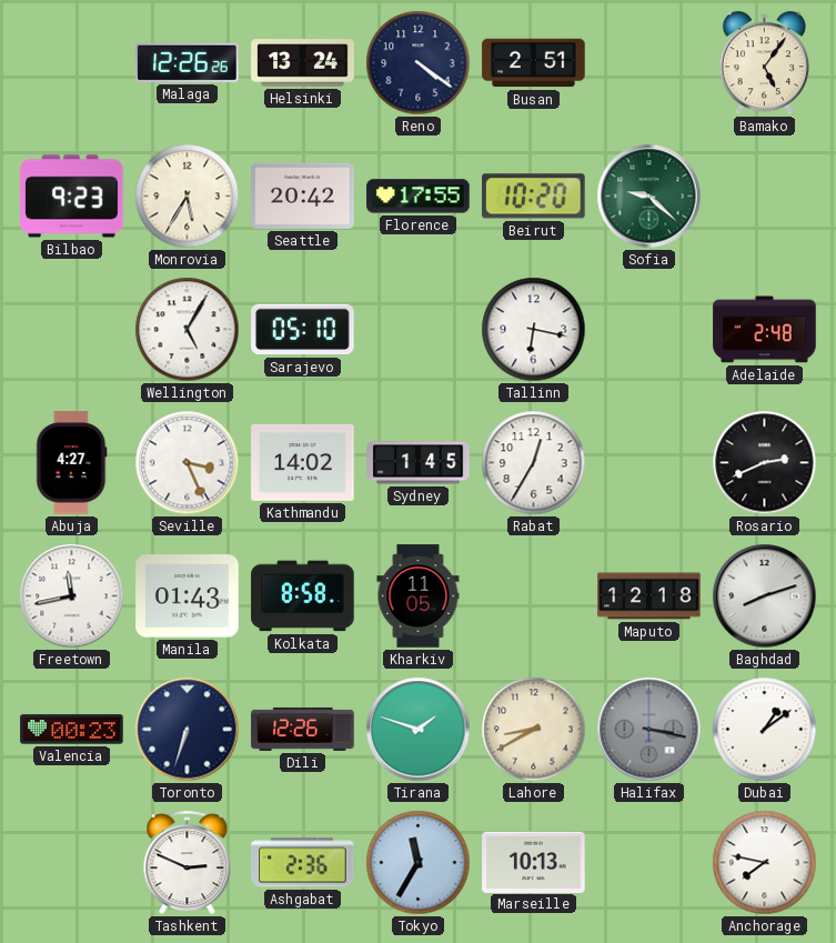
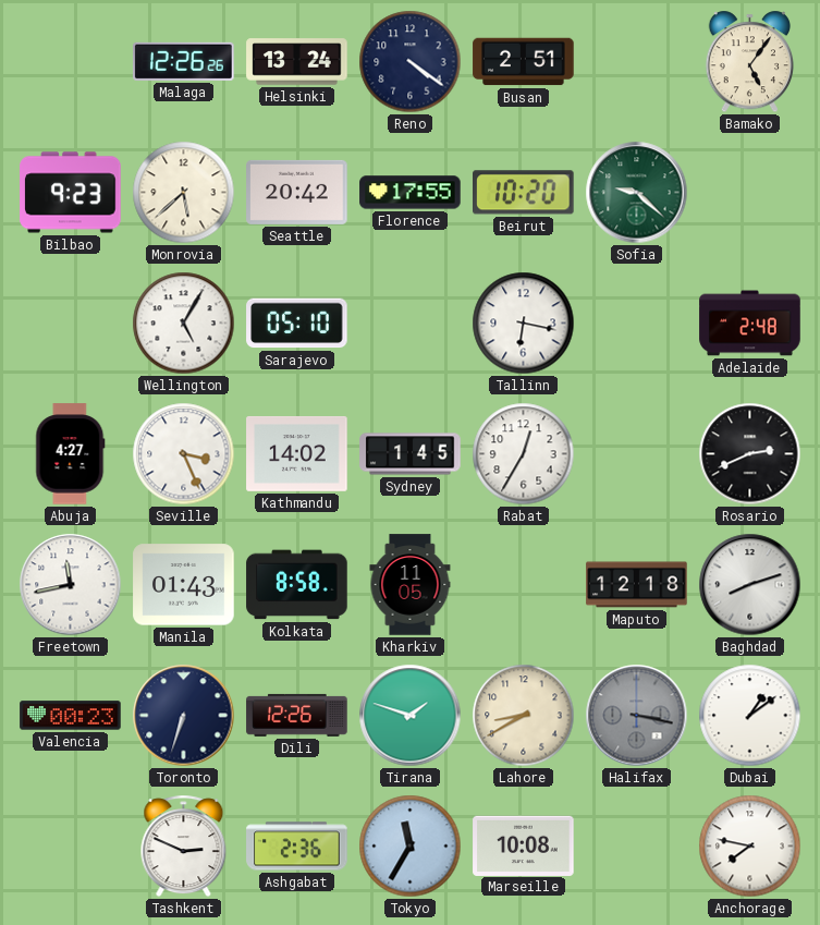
Monrovia: 5:35 -> 5:38 (184, 193)
Marseille: 10:13 -> 10:08 (524, 845)
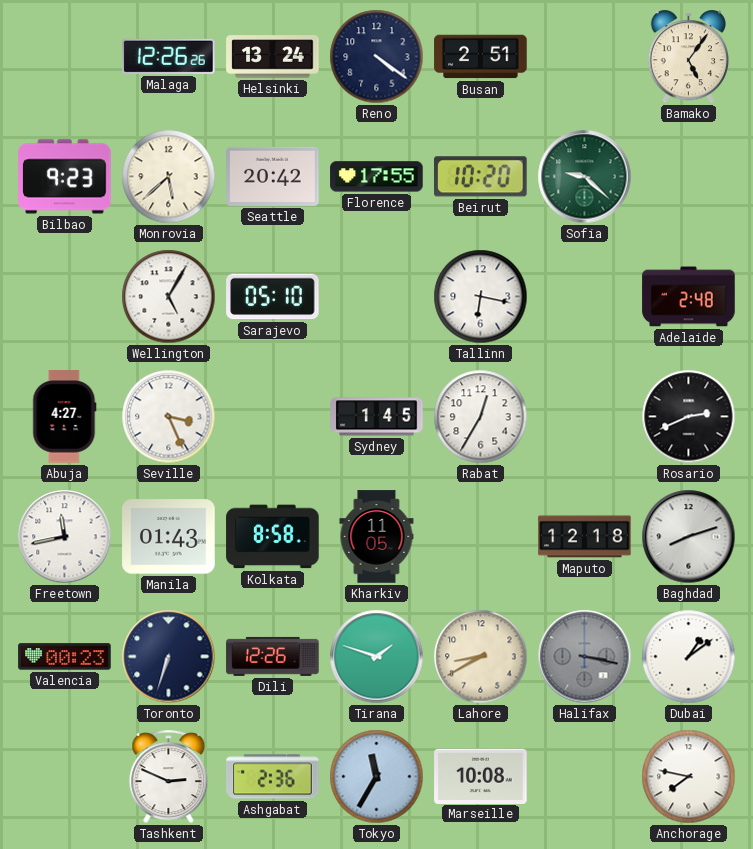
Kathmandu: 14:02 -> none (297, 453)
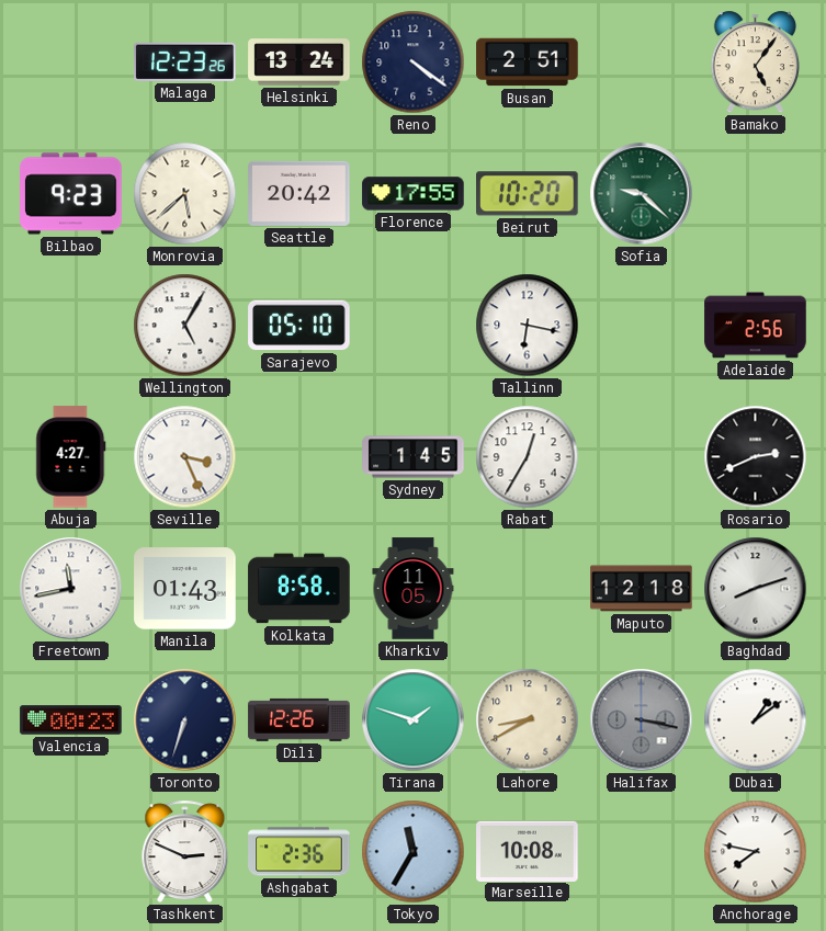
Malaga: 12:26 -> 12:23 (185, 61)
Adelaide: 2:48 -> 2:56 (756, 326)
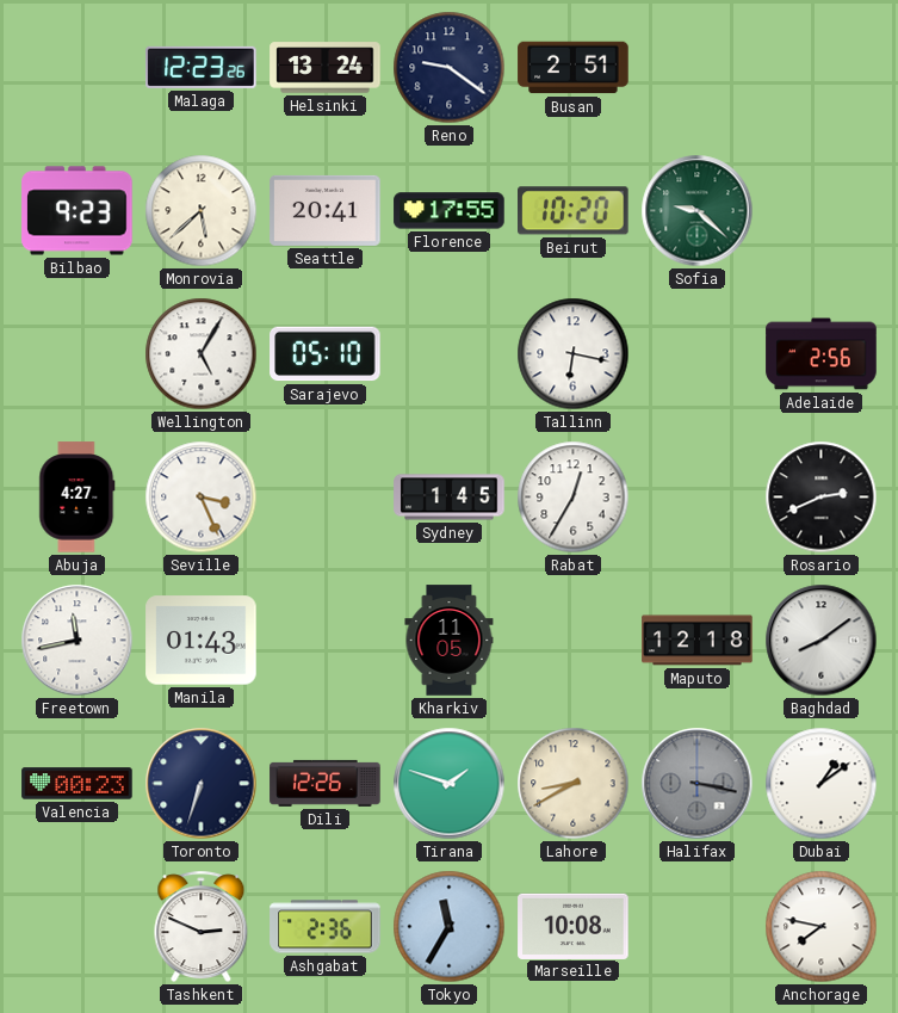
Reno: 4:21 -> 9:21 (450, 68)
Bamako: 5:06 -> none (755, 63)
Seattle: 20:42 -> 20:41 (326, 210)
Kolkata: 8:58 -> none (299, 589)
Baghdad: 8:12 -> 8:09 (822, 641)
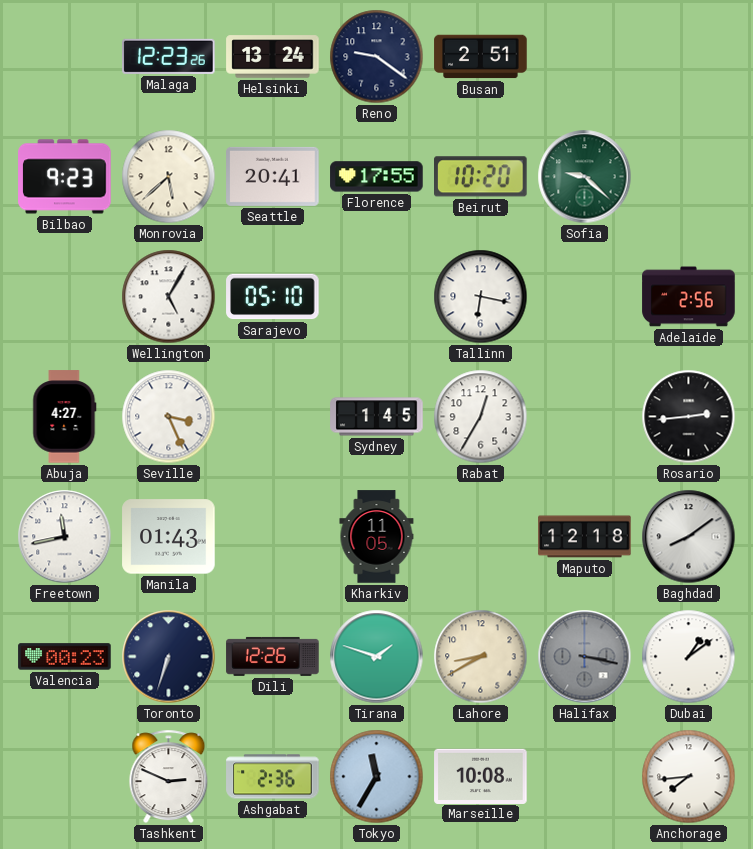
Rosario: 2:41 -> 2:44 (689, 417)
Anchorage: 7:47 -> 7:44 (689, 777)
